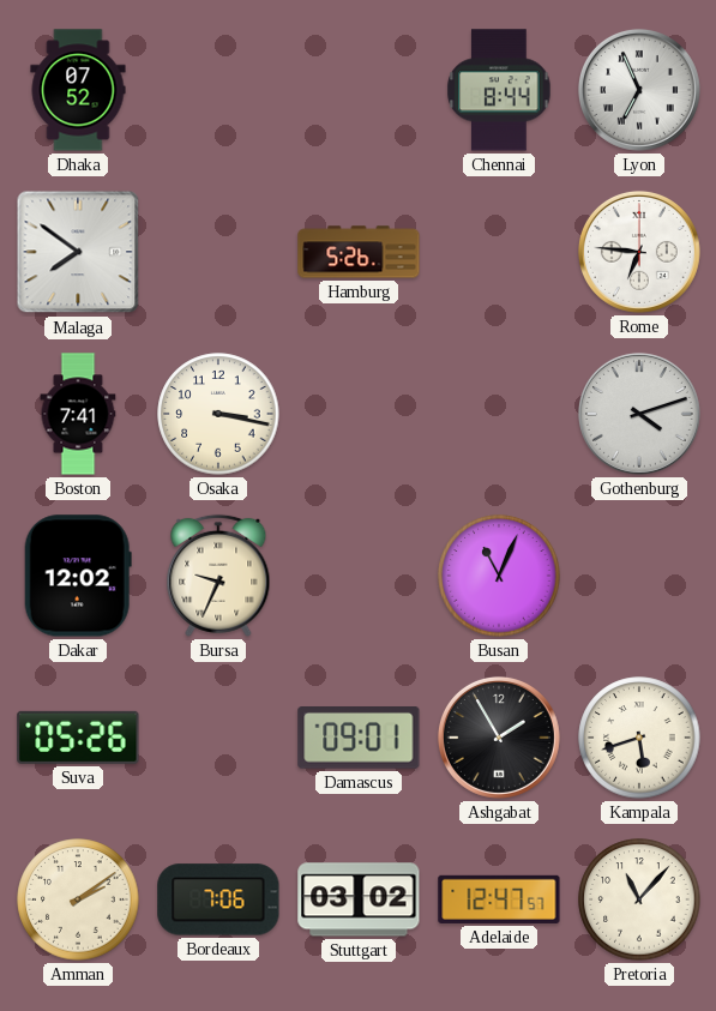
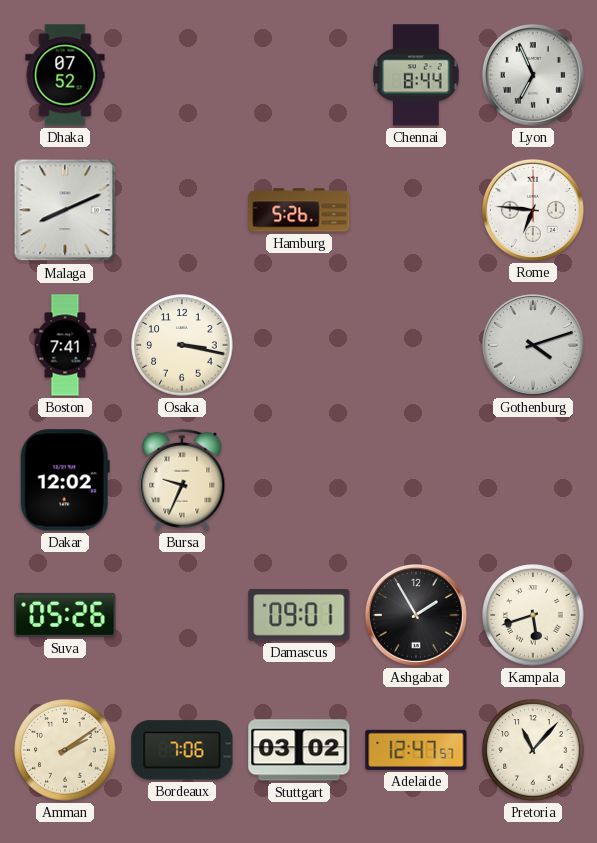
Malaga: 7:51 -> 8:11 (65, 210)
Busan: 11:04 -> none (499, 576)
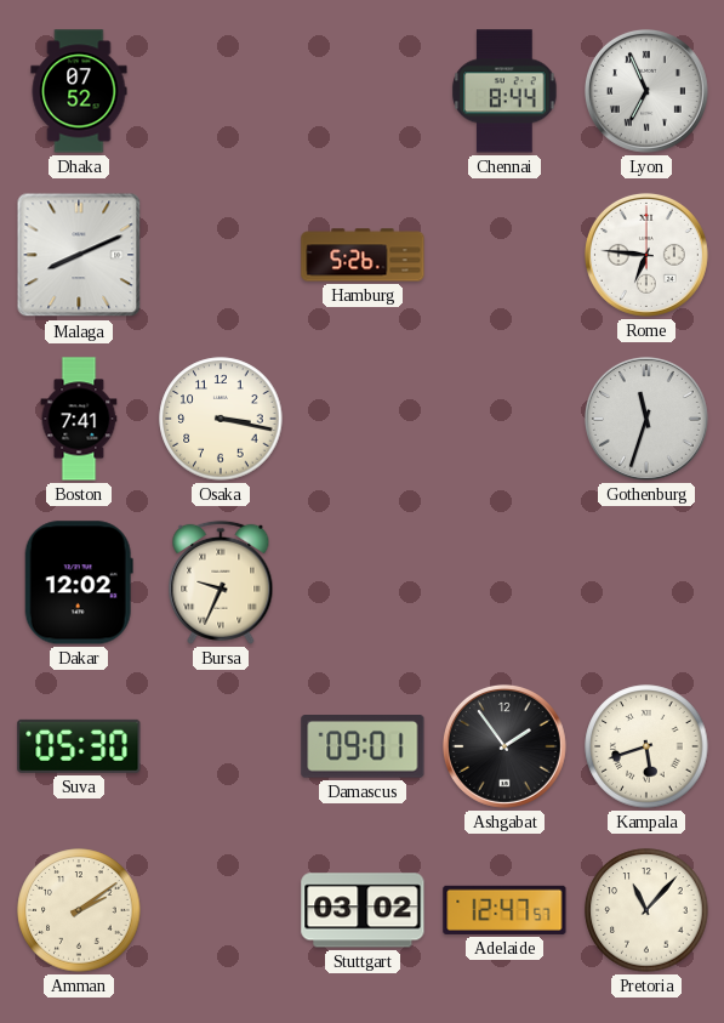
Gothenburg: 4:12 -> 11:33 (646, 419)
Suva: 05:26 -> 05:30 (79, 746)
Ashgabat: 1:55 -> 1:54 (504, 746)
Bordeaux: 7:06 -> none (182, 750)
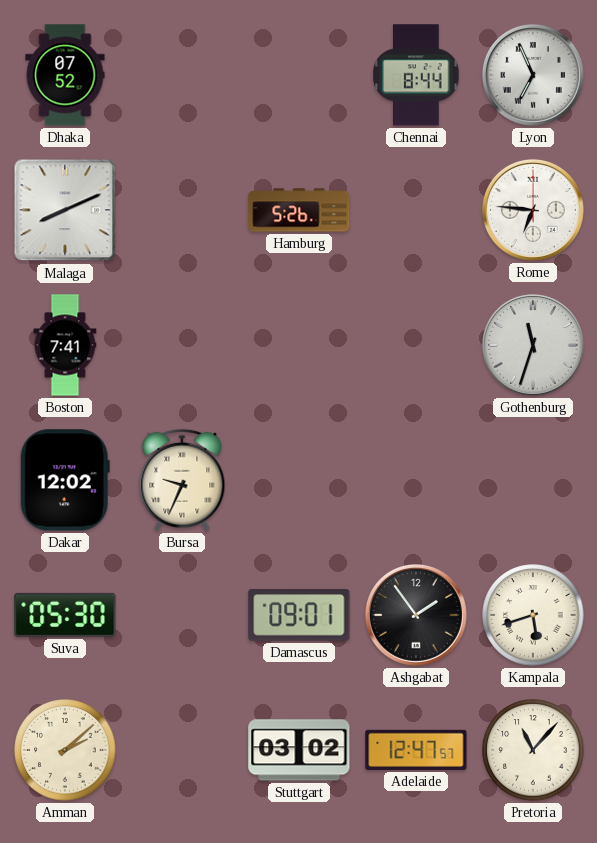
Osaka: 3:17 -> none (221, 419)
Amman: 2:09 -> 2:08 (65, 750)
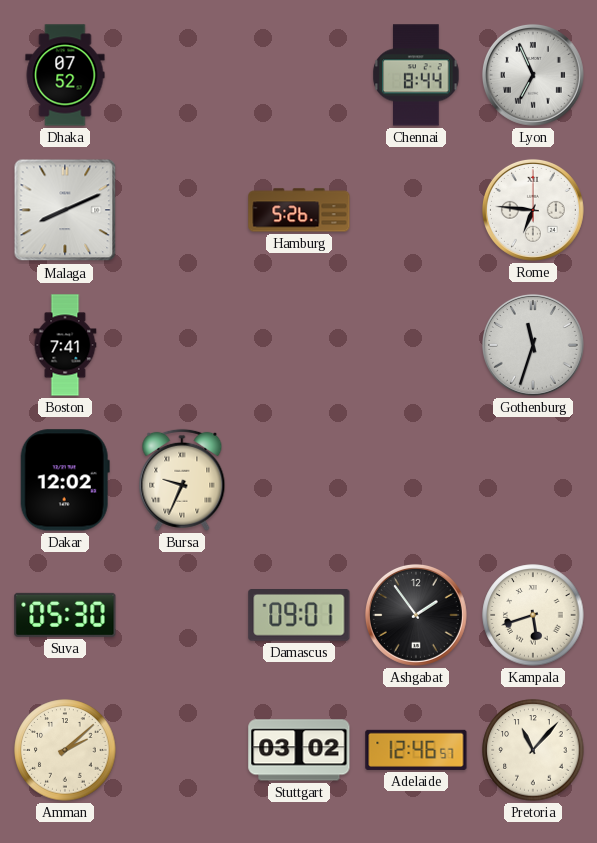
Adelaide: 12:47 -> 12:46 (416, 750)
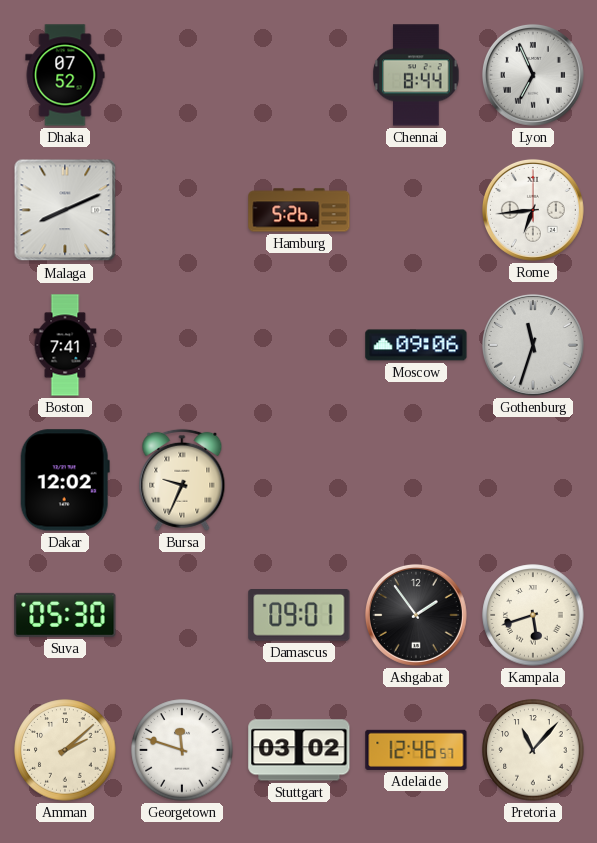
Rome: 6:46 -> 6:44 (533, 210)
Moscow: none -> 09:06 (416, 345)
Georgetown: none -> 11:48 (182, 750)
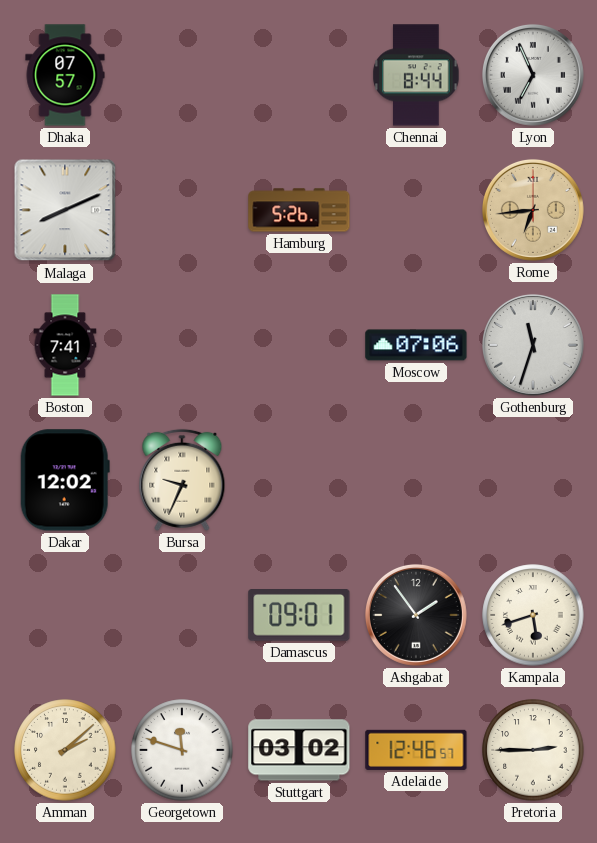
Dhaka: 07:52 -> 07:57 (65, 75)
Rome dial: white -> champagne (533, 210)
Moscow: 09:06 -> 07:06 (416, 345)
Suva: 05:30 -> none (65, 615)
Pretoria: 11:07 -> 2:45 (533, 750)
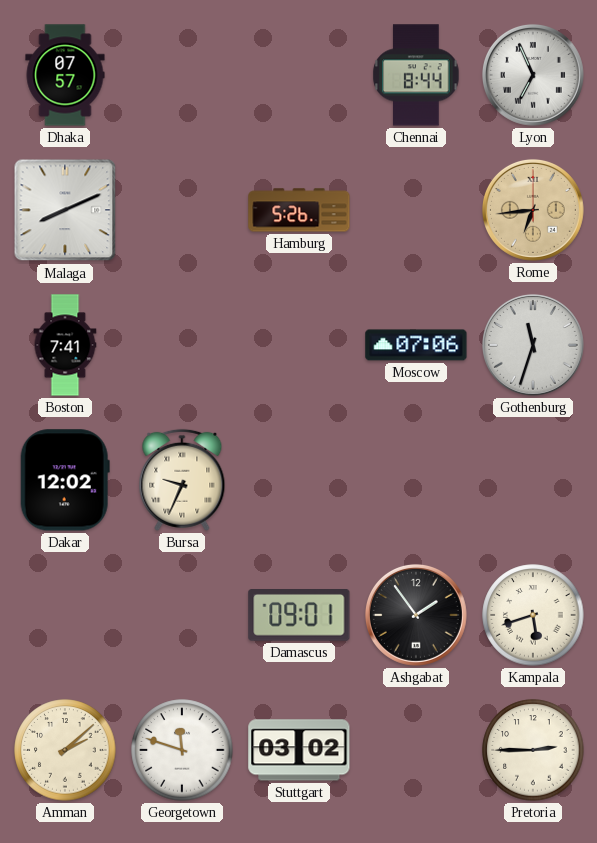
Adelaide: 12:46 -> none (416, 750)
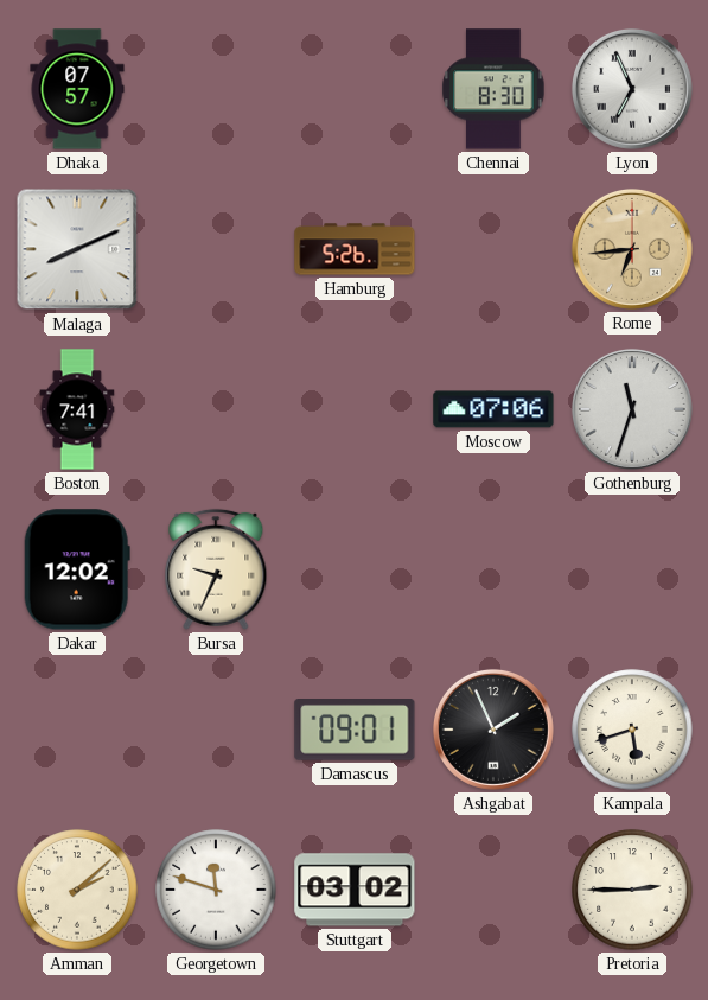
Chennai: 8:44 -> 8:30 (493, 89)
Ashgabat: 1:54 -> 1:56 (493, 730)
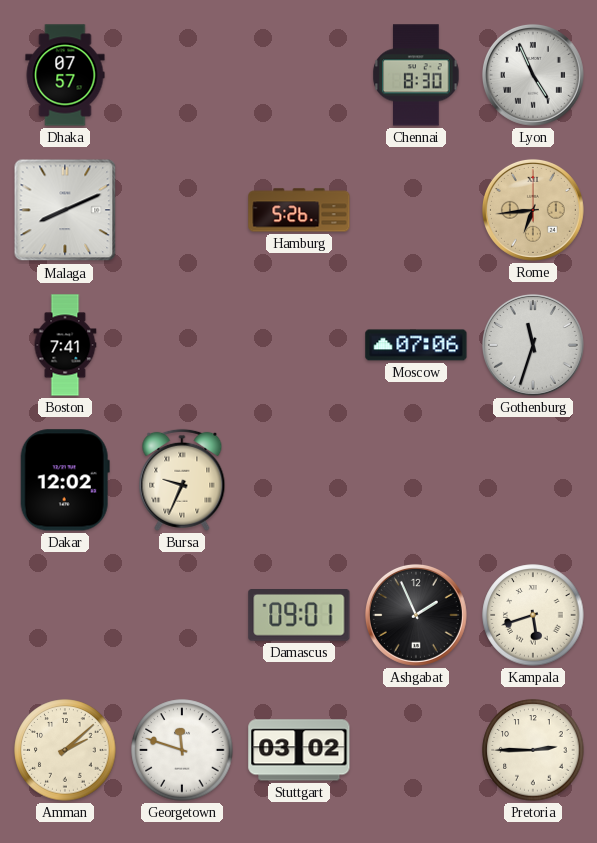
Lyon: 6:56 -> 4:56 (533, 75)
